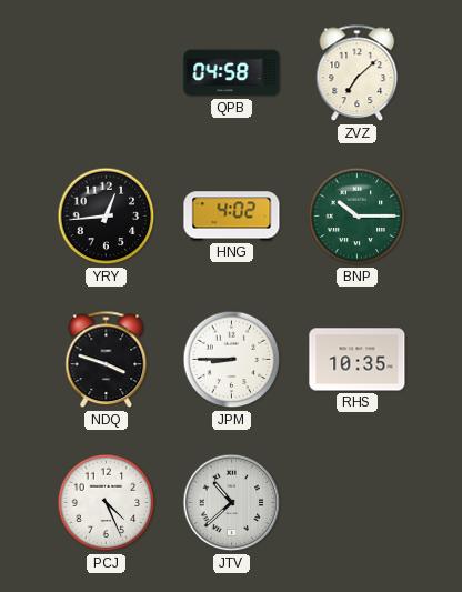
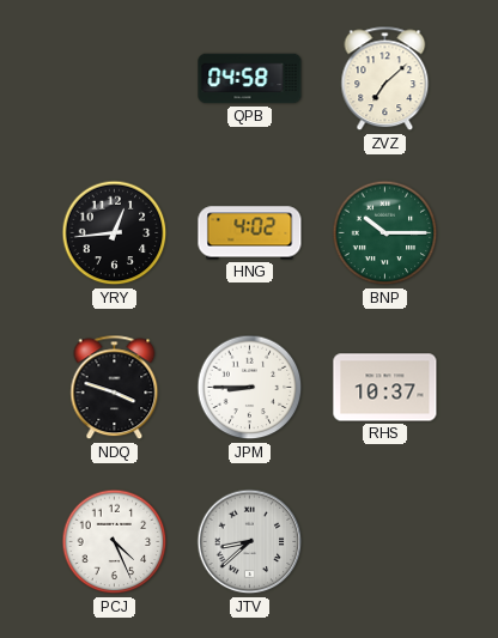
RHS: 10:35 -> 10:37 (385, 388)
JTV: 10:38 -> 8:38 (250, 542)
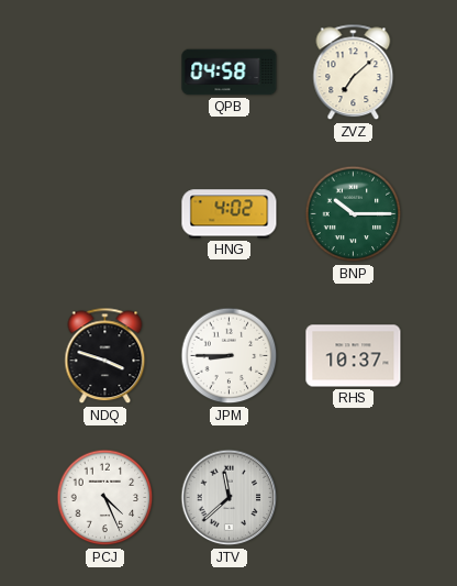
YRY: 12:44 -> none (115, 233)
JTV: 8:38 -> 11:38 (230, 498)
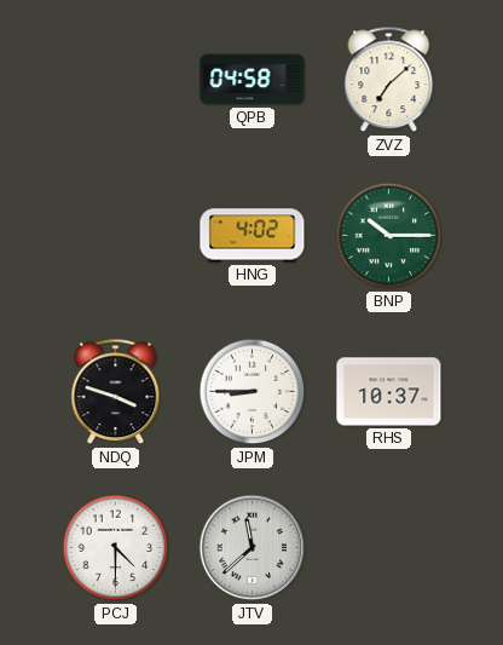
PCJ: 4:26 -> 4:30 (116, 548)
